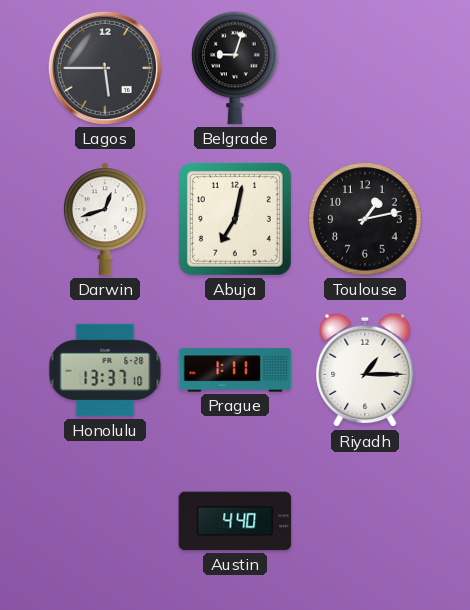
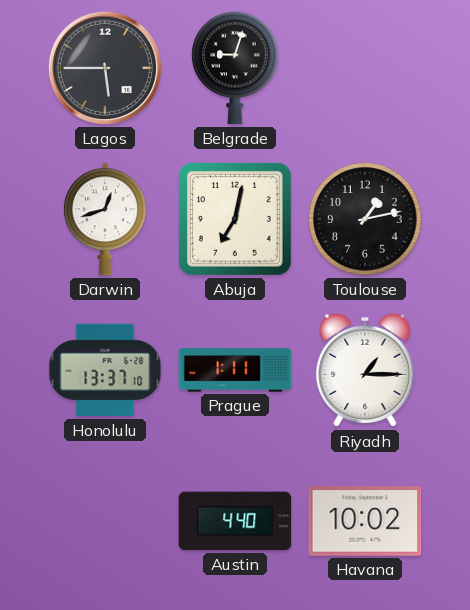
Havana: none -> 10:02 (365, 521)
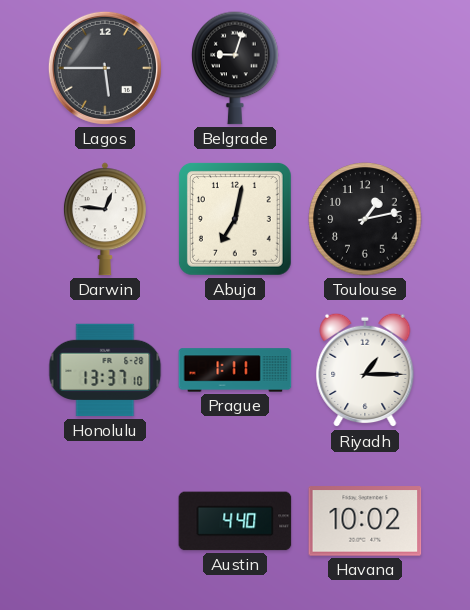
Darwin: 12:42 -> 12:46 (105, 219)
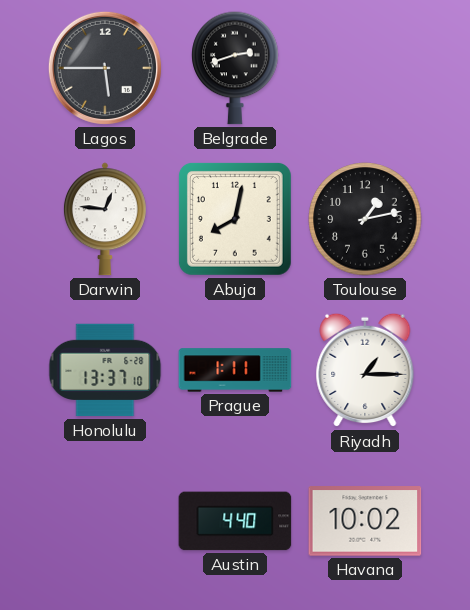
Belgrade: 9:03 -> 2:42 (235, 68)
Abuja: 7:02 -> 8:02 (235, 219)
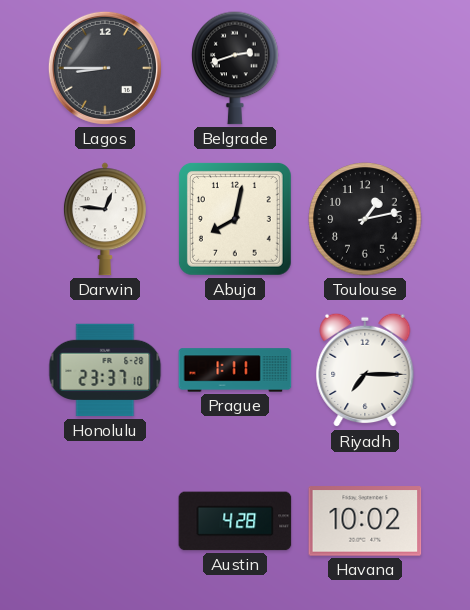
Lagos: 5:45 -> 8:45 (105, 68)
Honolulu: 13:37 -> 23:37 (105, 370)
Riyadh: 1:15 -> 7:15 (365, 370)
Austin: 4:40 -> 4:28 (235, 521)
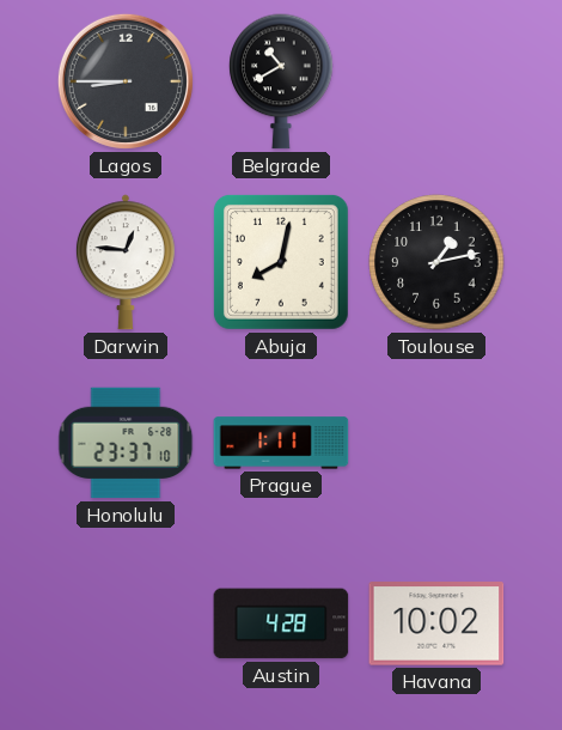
Belgrade: 2:42 -> 10:40 (281, 81)
Riyadh: 7:15 -> none (365, 370)
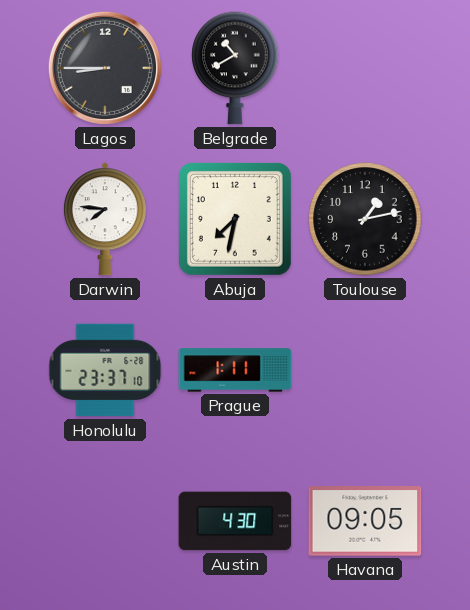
Darwin: 12:46 -> 7:46 (105, 219)
Abuja: 8:02 -> 7:32 (235, 219)
Austin: 4:28 -> 4:30 (235, 521)
Havana: 10:02 -> 09:05 (365, 521)
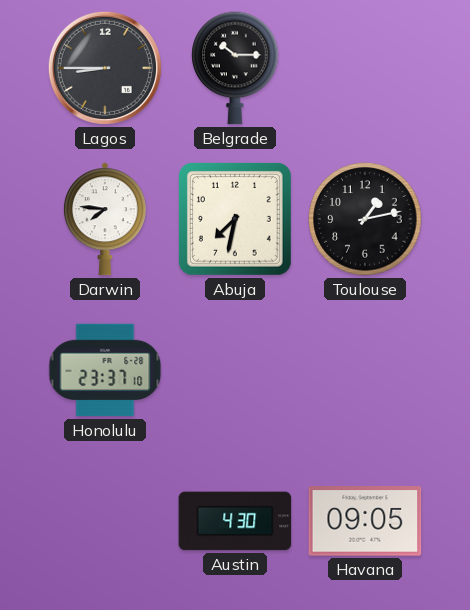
Belgrade: 10:40 -> 10:15 (235, 68)
Prague: 1:11 -> none (235, 370)
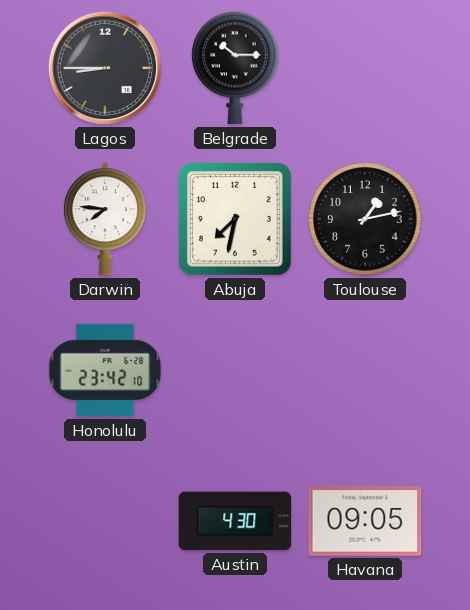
Honolulu: 23:37 -> 23:42 (105, 370)
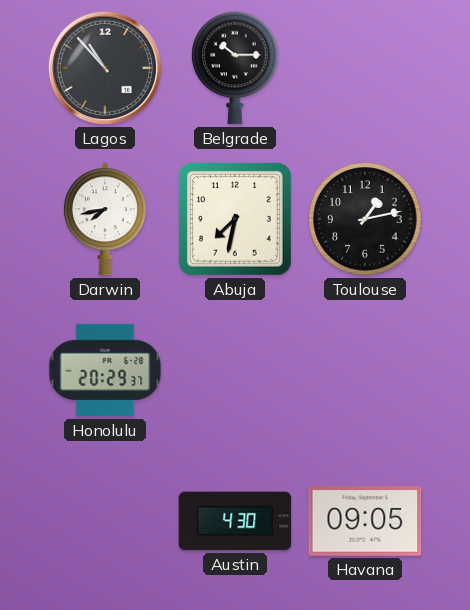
Lagos: 8:45 -> 10:53 (105, 68)
Darwin: 7:46 -> 7:43 (105, 219)
Honolulu: 23:42 -> 20:29 (105, 370)
